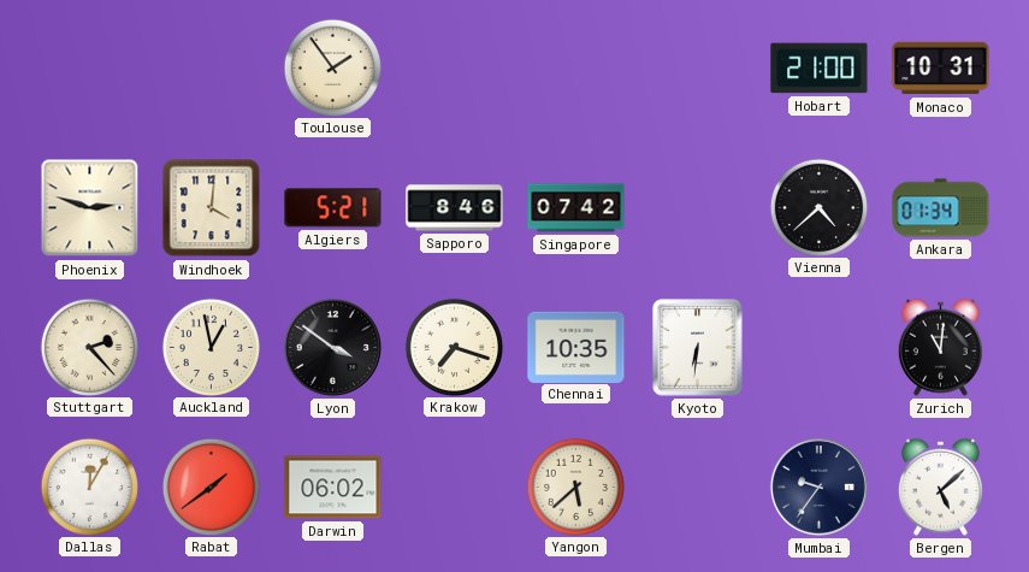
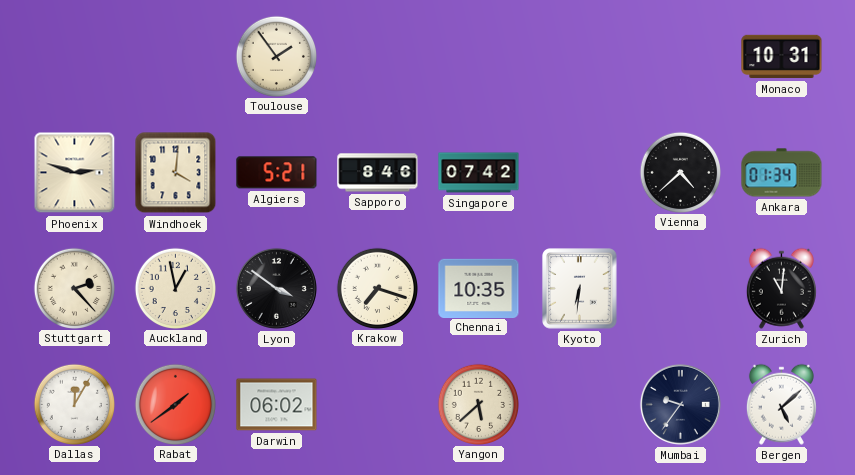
Hobart: 21:00 -> none (820, 69)
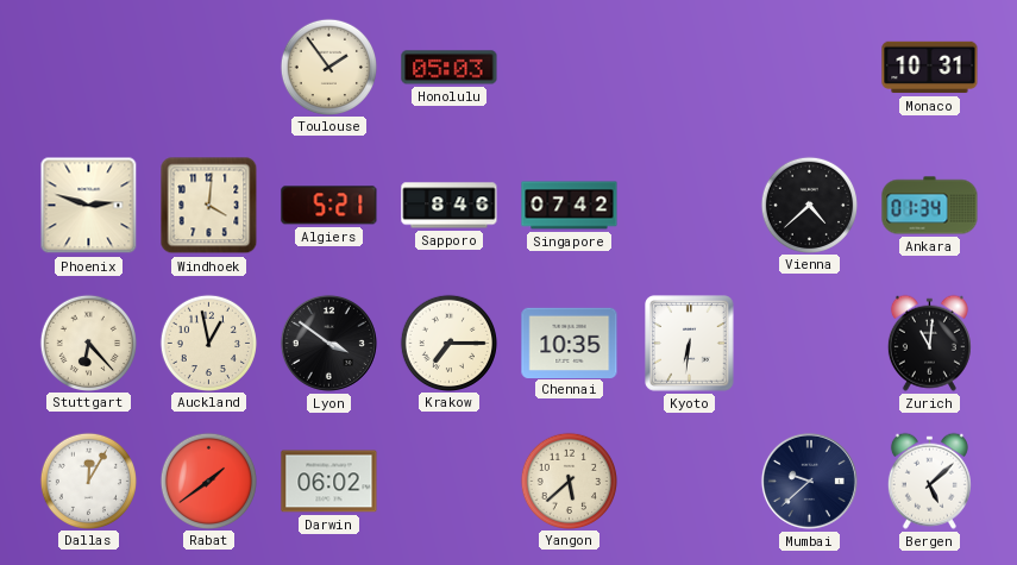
Honolulu: none -> 05:03 (450, 68)
Stuttgart: 2:23 -> 6:23 (88, 343)
Krakow: 7:18 -> 7:15 (448, 343)
Mumbai: 9:36 -> 9:38 (809, 481)
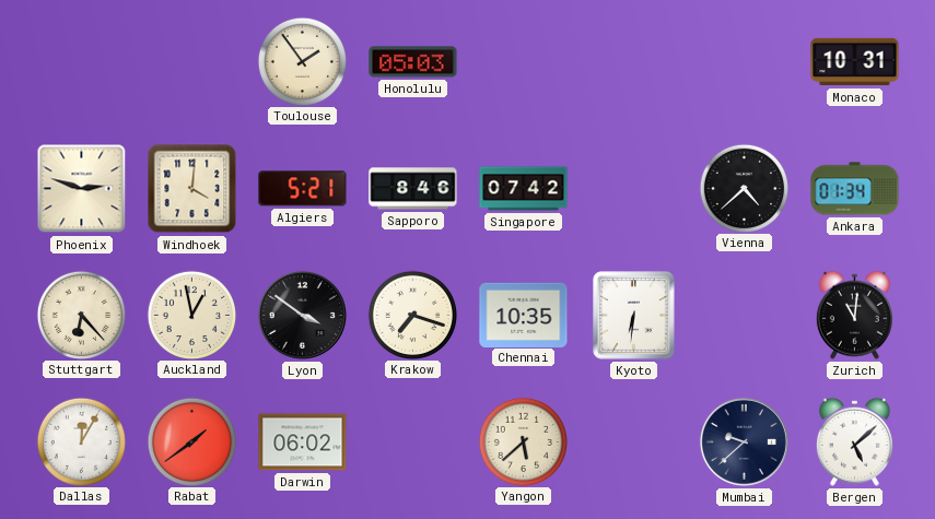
Krakow: 7:15 -> 7:18 (412, 315)
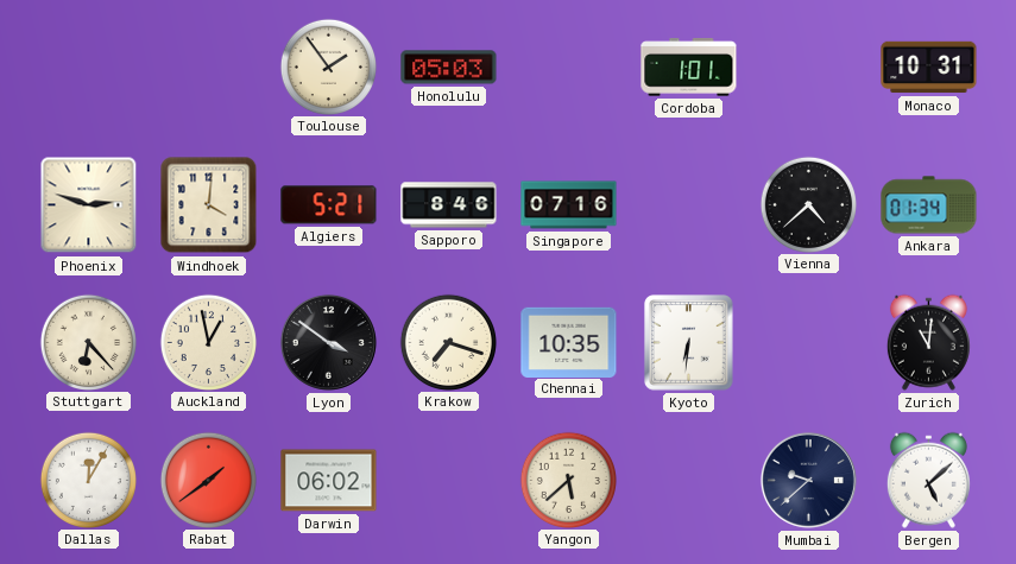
Cordoba: none -> 1:01 (689, 68)
Singapore: 07:42 -> 07:16 (569, 205)
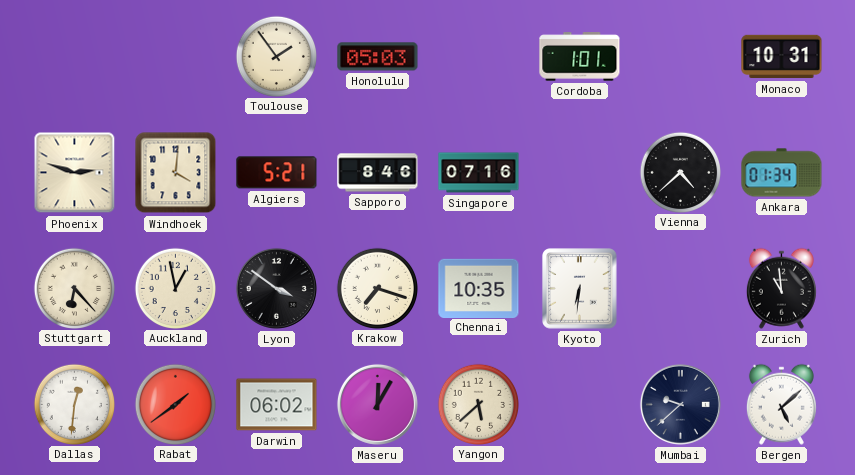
Zurich: 11:01 -> 10:59 (781, 288)
Dallas: 12:05 -> 12:31 (74, 404)
Maseru: none -> 12:05 (377, 404)
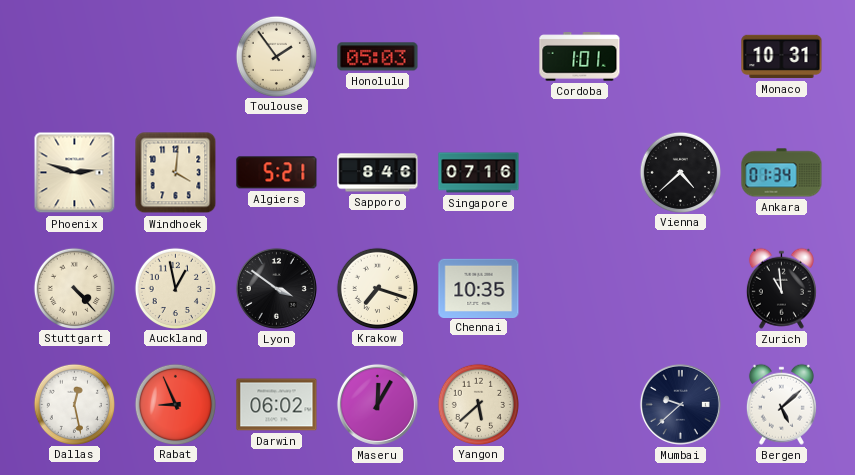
Stuttgart: 6:23 -> 4:23 (74, 288)
Kyoto: 6:31 -> none (580, 289)
Dallas: 12:31 -> 12:28 (74, 404)
Rabat: 1:39 -> 8:56 (175, 404)
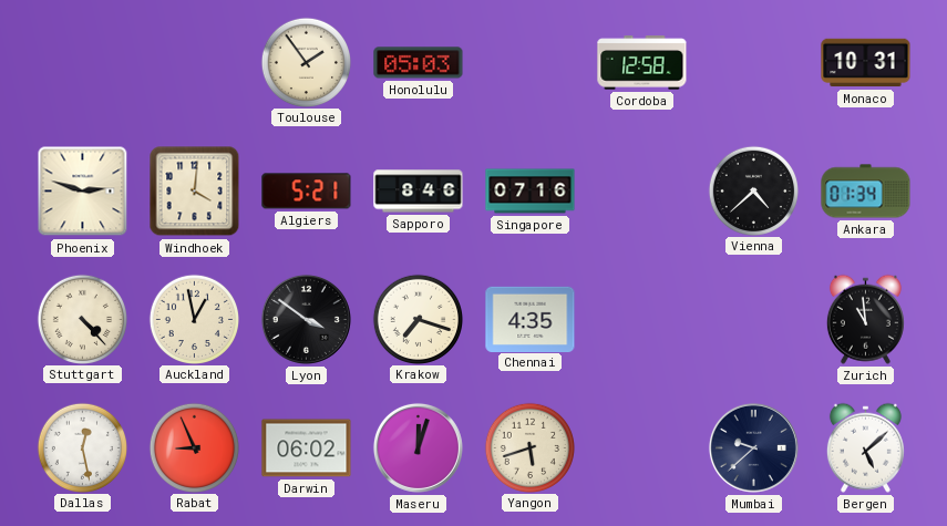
Cordoba: 1:01 -> 12:58 (642, 63)
Chennai: 10:35 -> 4:35 (531, 319)
Maseru: 12:05 -> 12:03 (418, 447)
Yangon: 5:38 -> 5:42 (529, 447)
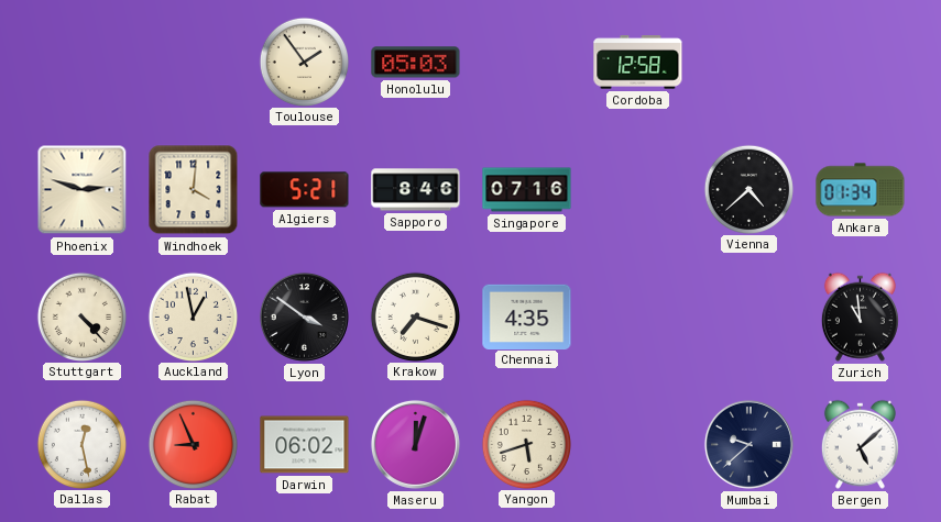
Monaco: 10:31 -> none (866, 63)
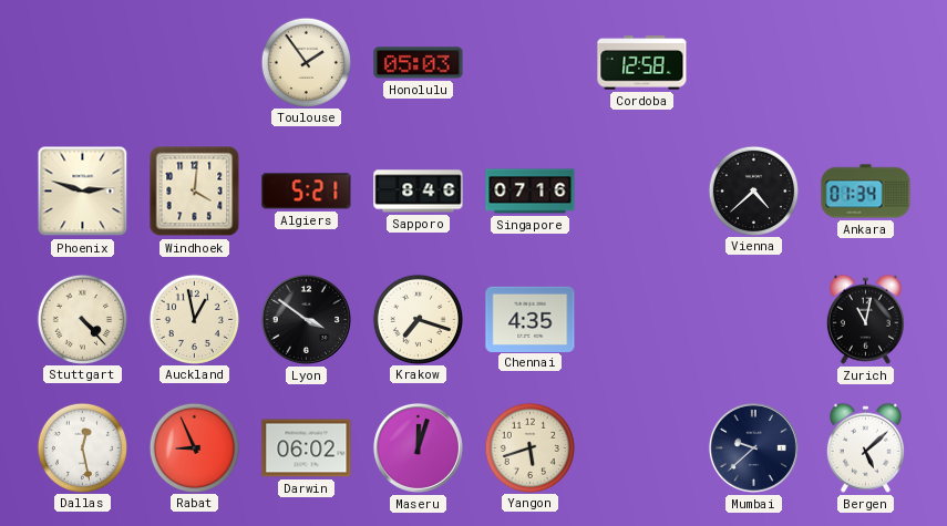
Zurich: 10:59 -> 11:02 (865, 319)
